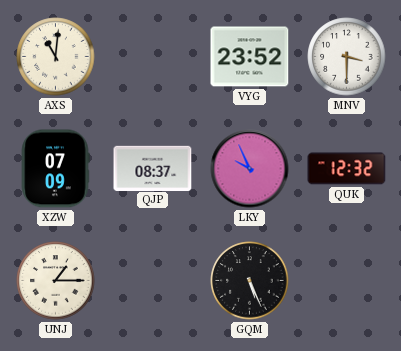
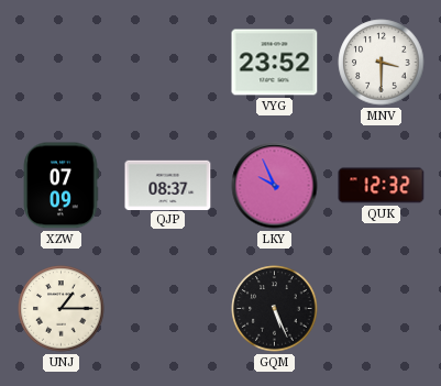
AXS: 11:01 -> none (56, 57)
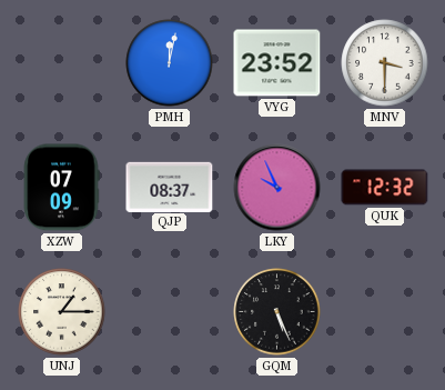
PMH: none -> 12:02 (170, 63)
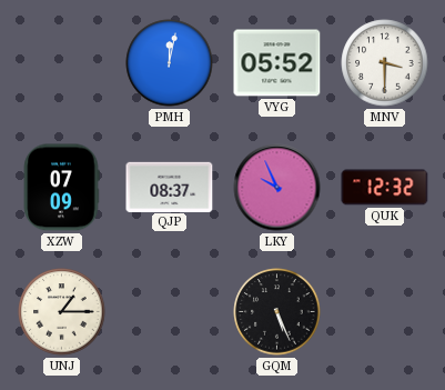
VYG: 23:52 -> 05:52 (277, 63)
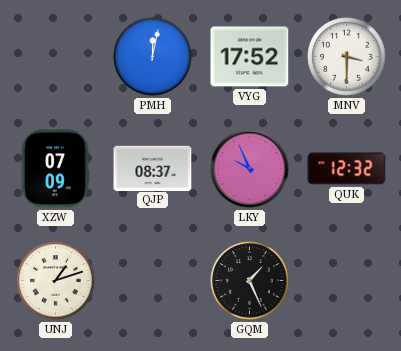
VYG: 05:52 -> 17:52 (250, 57)
UNJ: 1:15 -> 1:12 (56, 281)
GQM: 5:26 -> 1:26 (250, 281)
